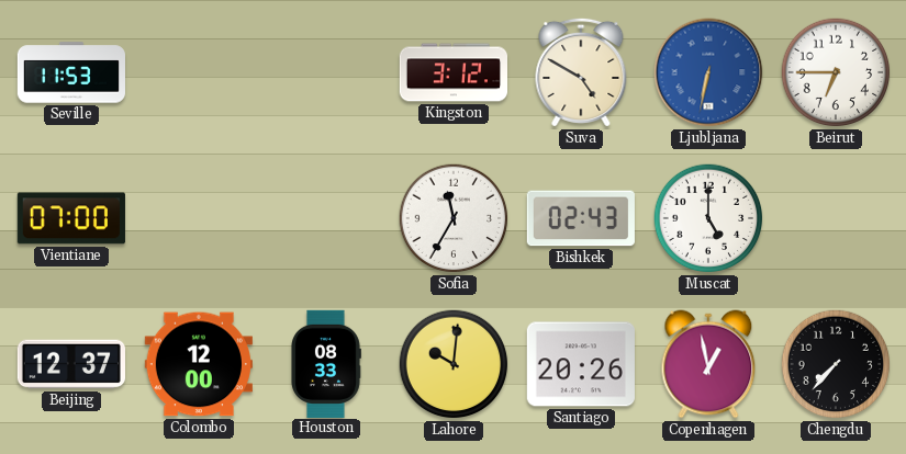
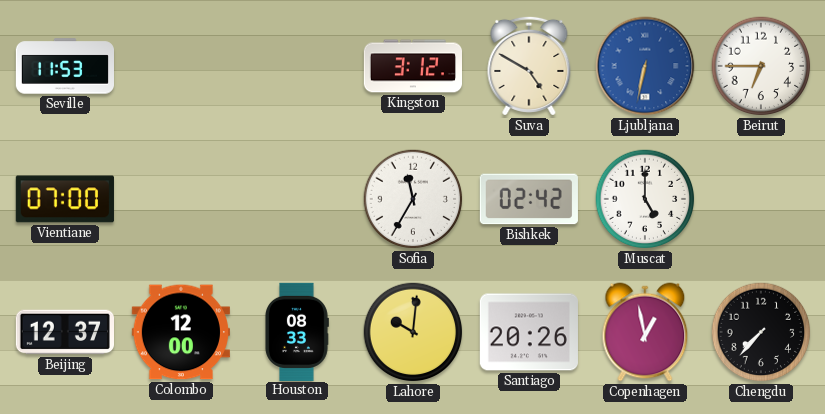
Bishkek: 02:43 -> 02:42 (529, 199)
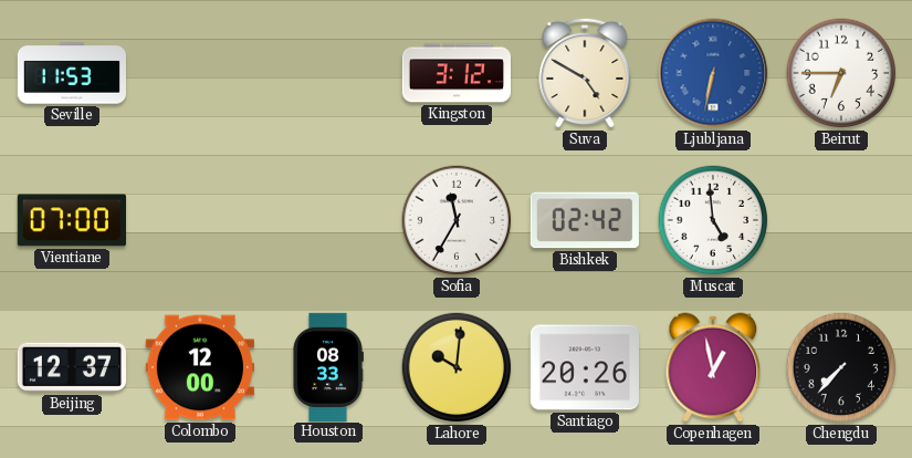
Muscat: 5:00 -> 4:59 (713, 220)
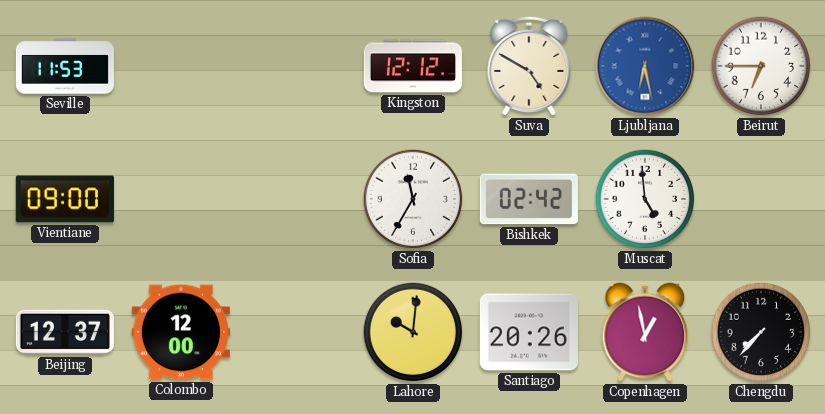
Kingston: 3:12 -> 12:12 (412, 66)
Ljubljana: 6:32 -> 6:28 (645, 66)
Vientiane: 07:00 -> 09:00 (65, 199)
Houston: 08:33 -> none (328, 366)
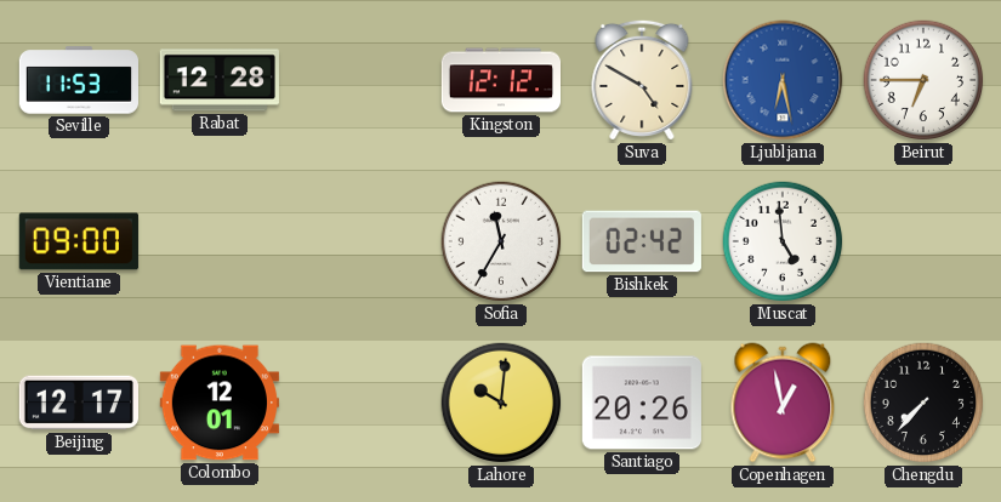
Rabat: none -> 12:28 (220, 80)
Beijing: 12:37 -> 12:17 (78, 403)
Colombo: 12:00 -> 12:01 (220, 403)
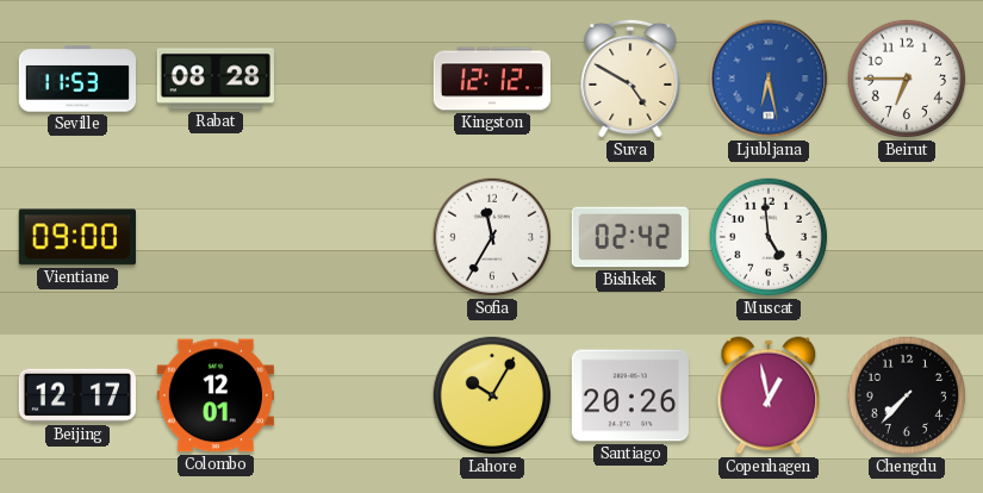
Rabat: 12:28 -> 08:28 (216, 79)
Lahore: 10:01 -> 10:05 (492, 395)
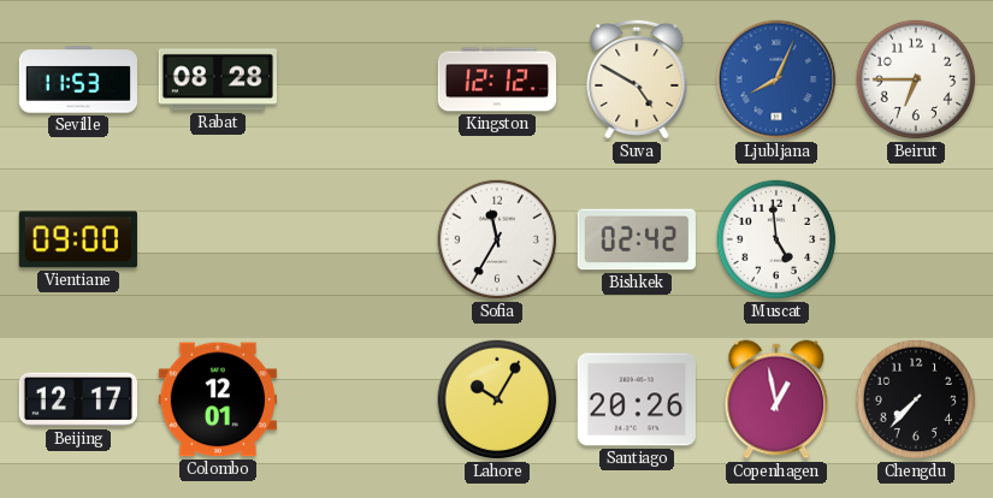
Ljubljana: 6:28 -> 8:04 (776, 79)
